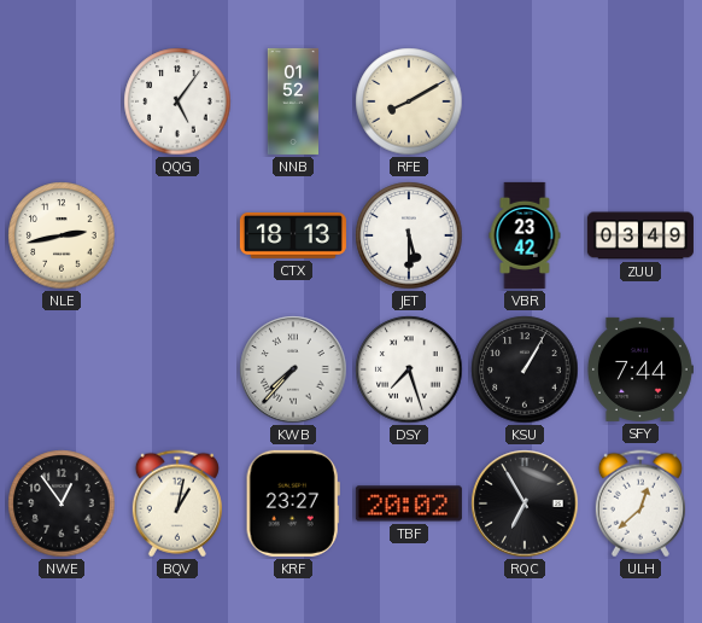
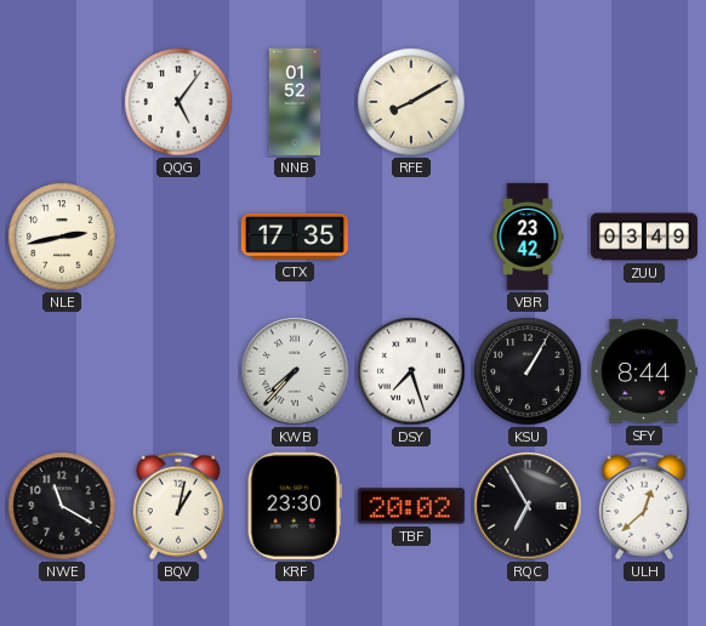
CTX: 18:13 -> 17:35 (295, 237)
JET: 5:30 -> none (409, 235)
SFY: 7:44 -> 8:44 (643, 371)
NWE: 12:54 -> 11:20 (62, 506)
KRF: 23:27 -> 23:30 (295, 506)
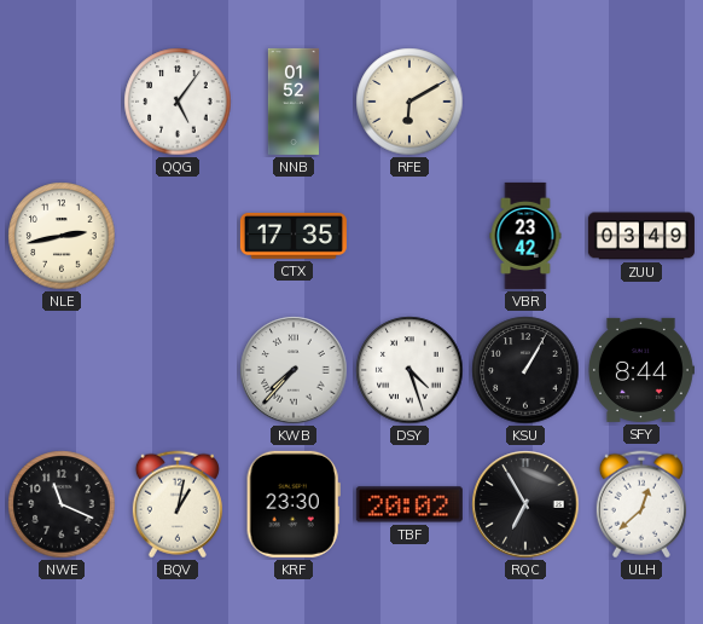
RFE: 8:10 -> 6:10 (409, 102)
DSY: 7:27 -> 4:27 (409, 370)
NWE: 11:20 -> 11:19 (62, 504)
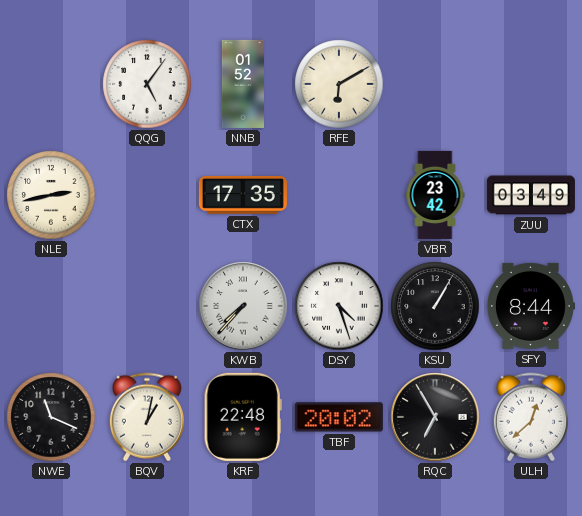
KRF: 23:30 -> 22:48 (243, 417)
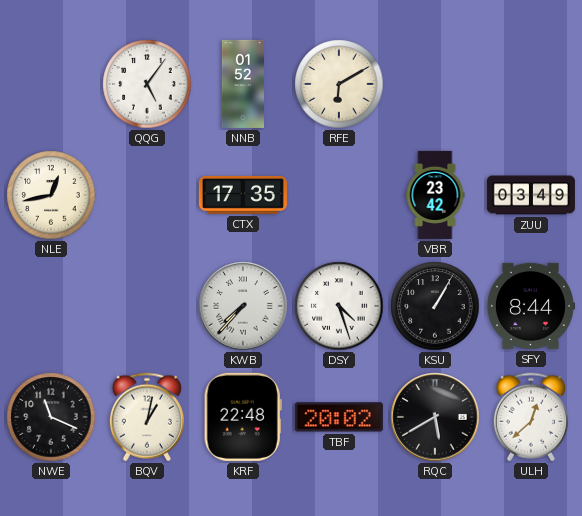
NLE: 2:43 -> 12:43 (51, 195)
RQC: 6:55 -> 5:40 (435, 417)
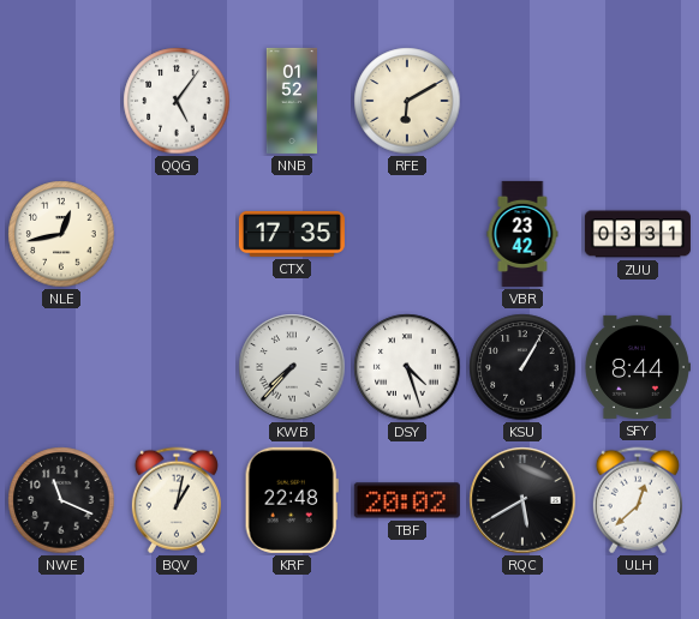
ZUU: 03:49 -> 03:31 (638, 234)
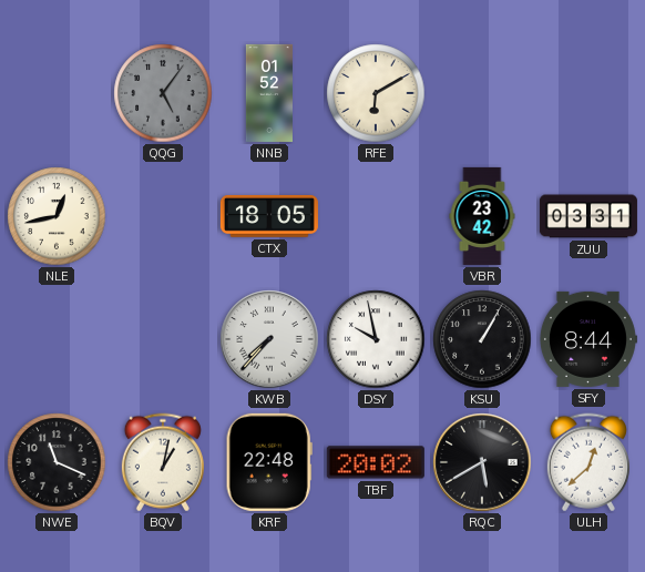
QQG dial: white -> grey (163, 93)
CTX: 17:35 -> 18:05 (269, 216)
DSY: 4:27 -> 9:58 (376, 339)
